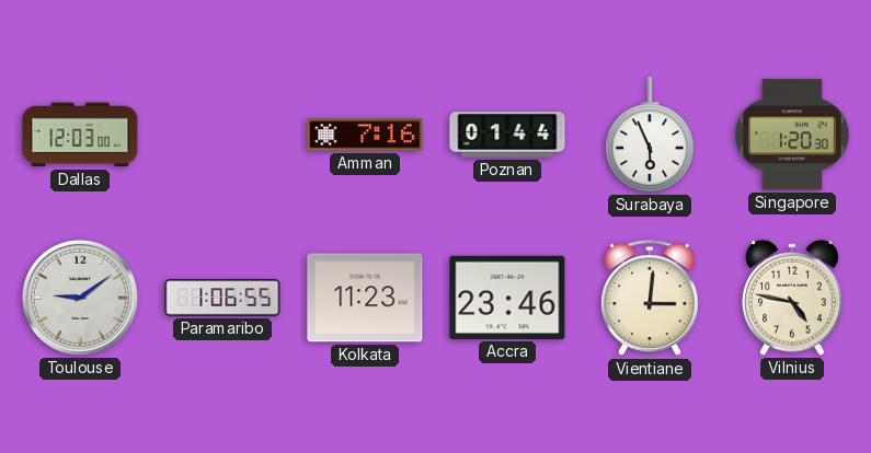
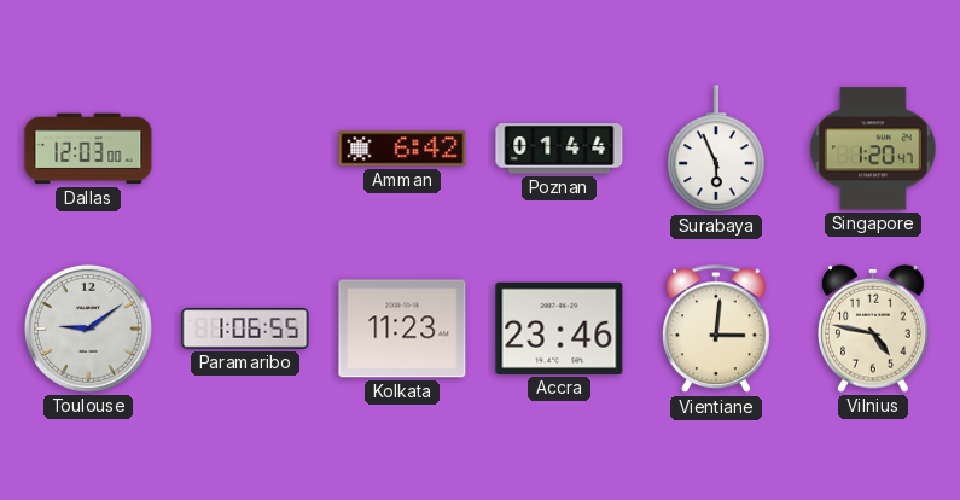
Amman: 7:16 -> 6:42 (402, 149)
Singapore: 1:20:30 -> 1:20:47 (873, 149)
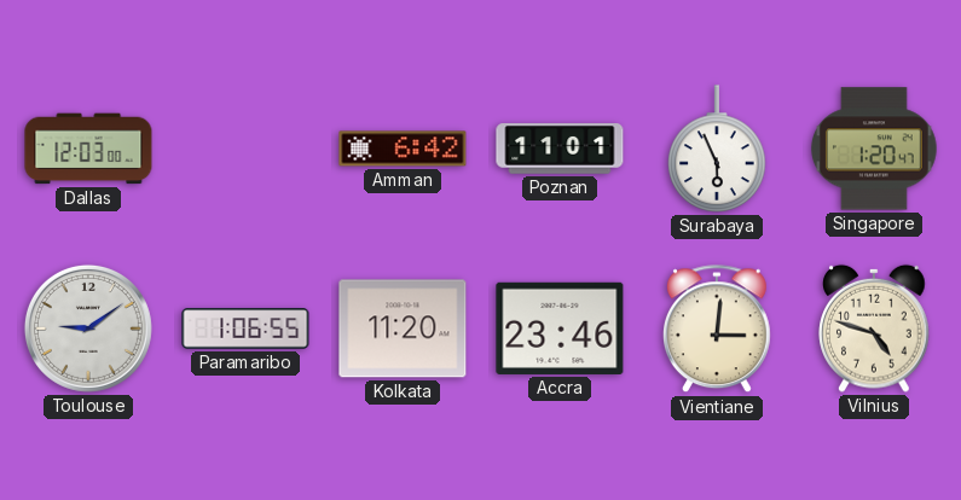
Poznan: 01:44 -> 11:01 (560, 149)
Kolkata: 11:23 -> 11:20 (403, 329)
Vilnius: 4:47 -> 4:48 (874, 329)
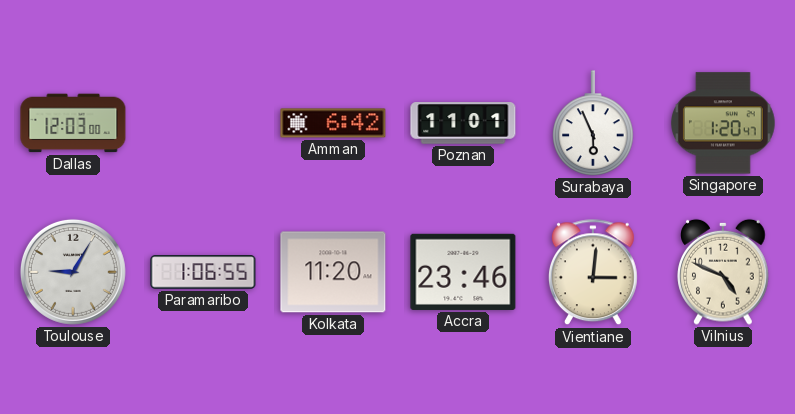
Toulouse: 9:09 -> 9:05 (73, 272)
Vilnius: 4:48 -> 4:49 (723, 272)
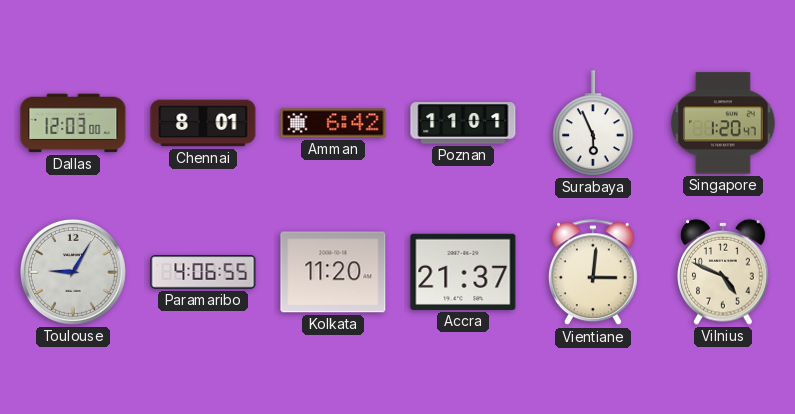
Chennai: none -> 8:01 (203, 123)
Paramaribo: 1:06 -> 4:06 (203, 272)
Accra: 23:46 -> 21:37 (463, 272)
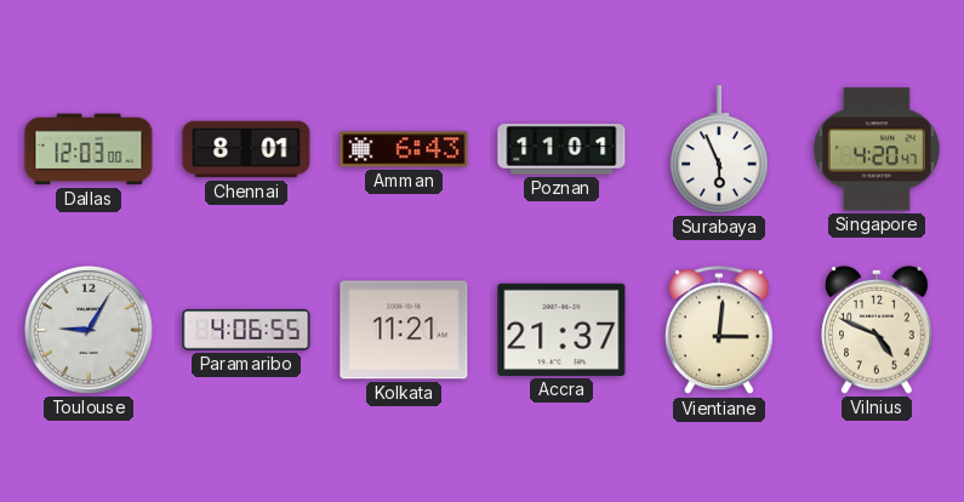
Amman: 6:42 -> 6:43 (404, 149)
Singapore: 1:20 -> 4:20 (877, 149)
Kolkata: 11:20 -> 11:21 (404, 330)
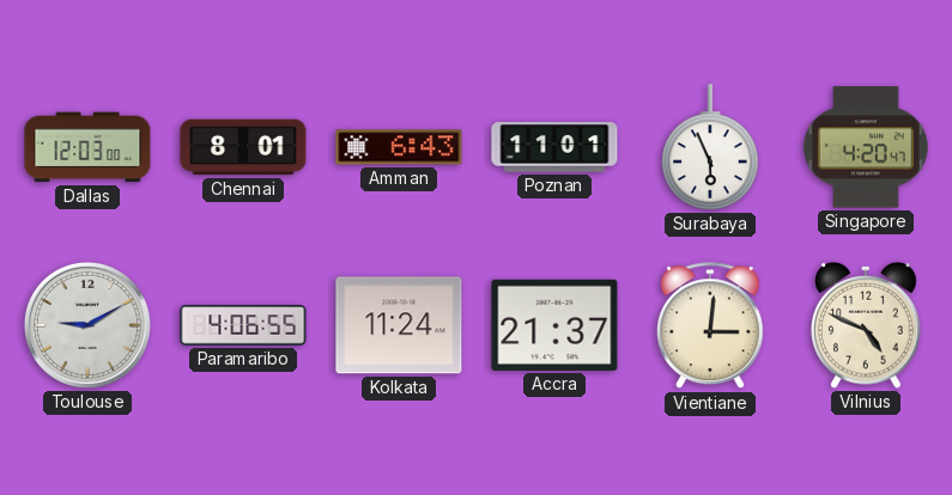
Toulouse: 9:05 -> 9:10 (87, 325)
Kolkata: 11:21 -> 11:24 (399, 325)
